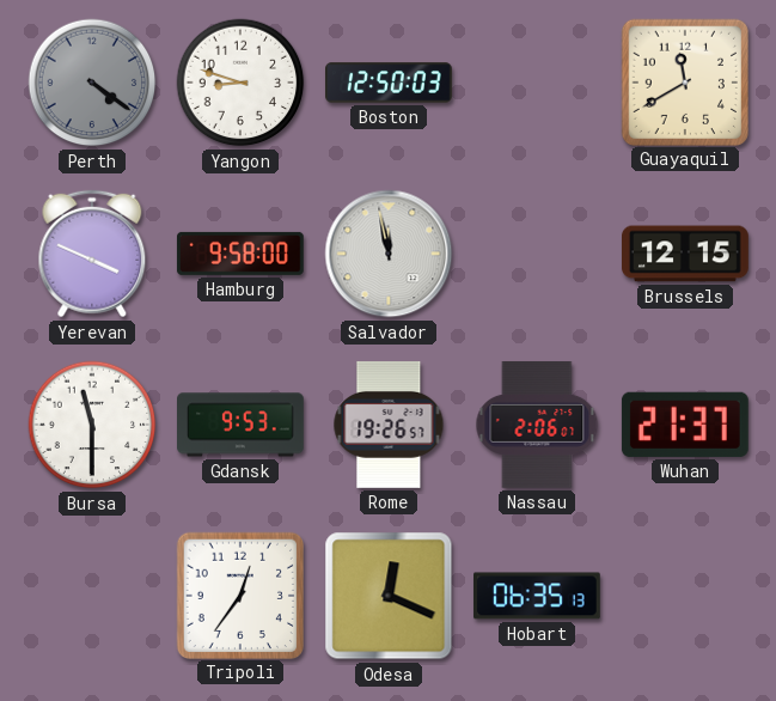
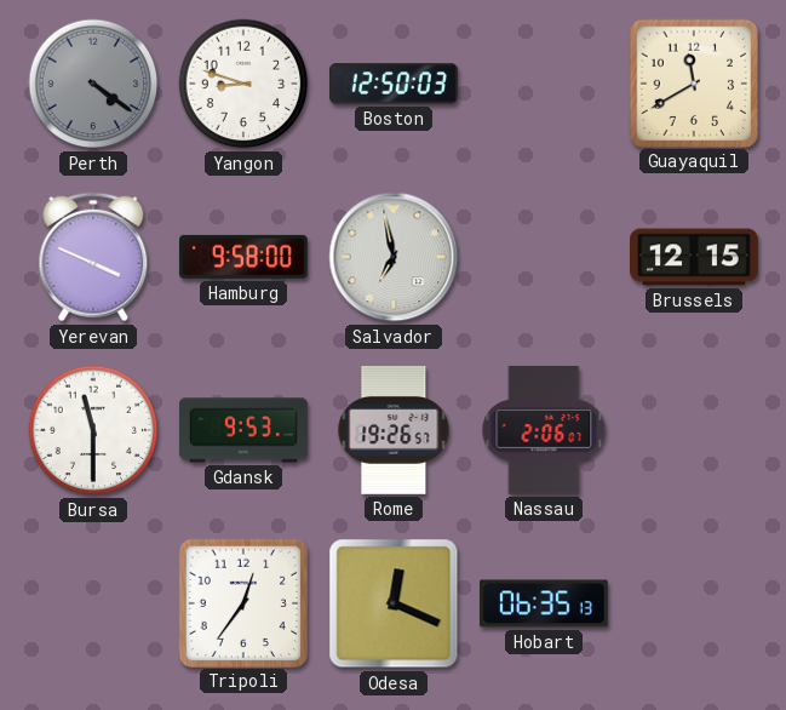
Salvador: 11:58 -> 6:58 (394, 257)
Wuhan: 21:37 -> none (685, 425)
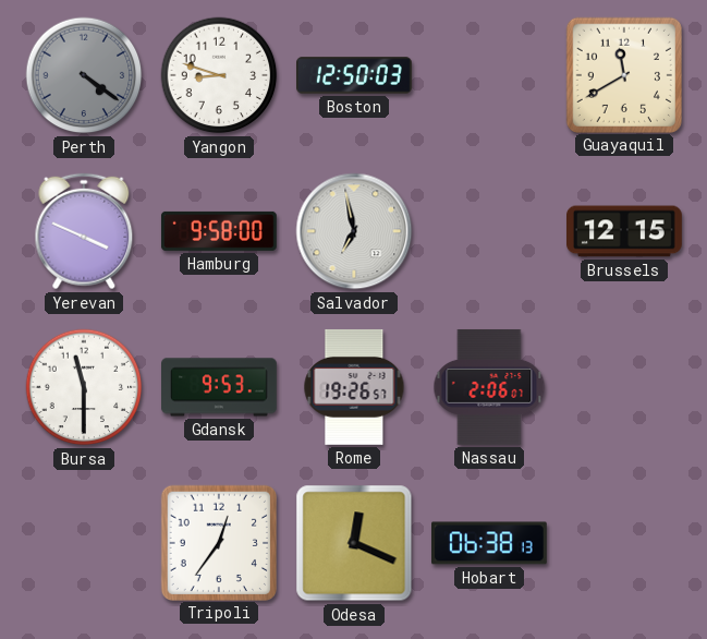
Hobart: 06:35 -> 06:38 (490, 543)
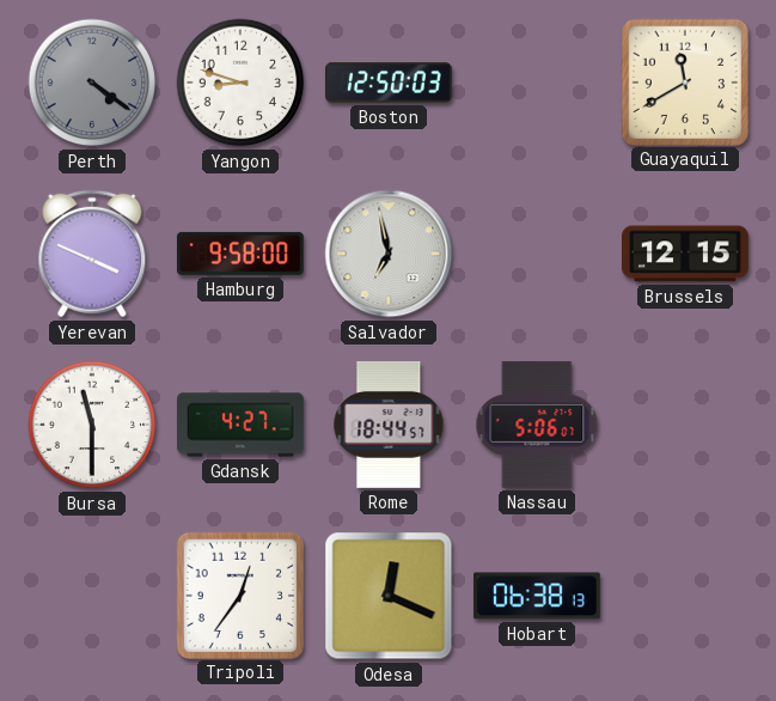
Gdansk: 9:53 -> 4:27 (242, 425)
Rome: 19:26 -> 18:44 (389, 425)
Nassau: 2:06 -> 5:06 (537, 425)
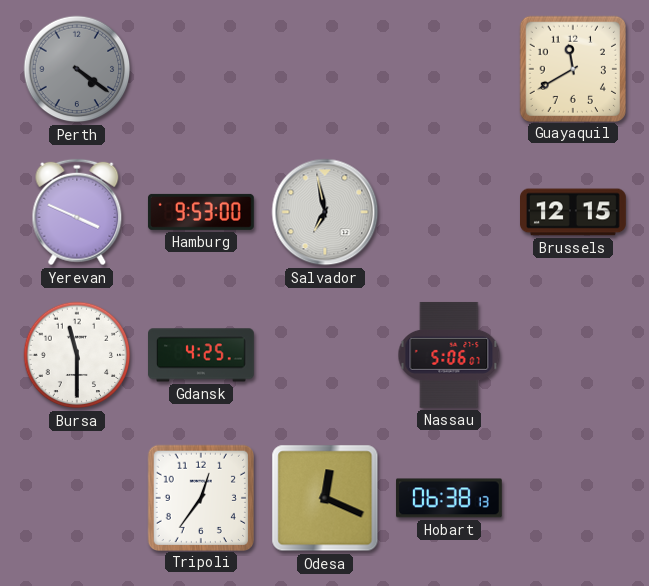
Yangon: 8:48 -> none (240, 83)
Boston: 12:50 -> none (390, 83)
Hamburg: 9:58 -> 9:53 (201, 212)
Gdansk: 4:27 -> 4:25 (202, 355)
Rome: 18:44 -> none (389, 425)
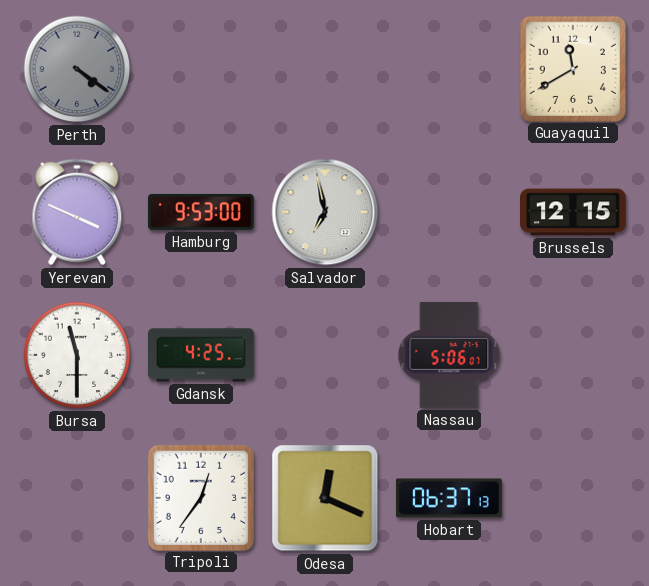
Hobart: 06:38 -> 06:37 (450, 498)
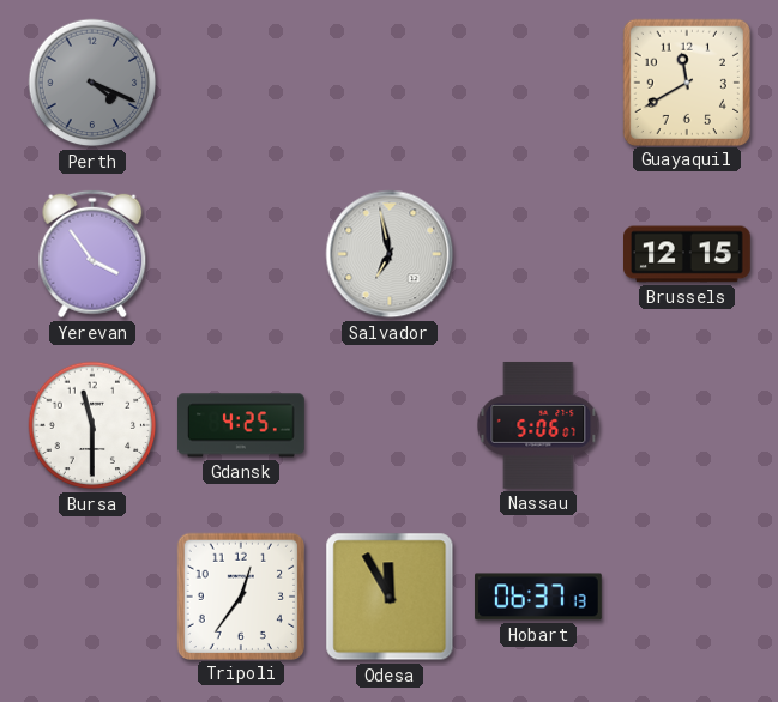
Perth: 4:21 -> 4:19 (92, 83)
Yerevan: 3:49 -> 3:54 (92, 254)
Hamburg: 9:53 -> none (201, 212)
Odesa: 12:19 -> 11:55 (390, 597)
